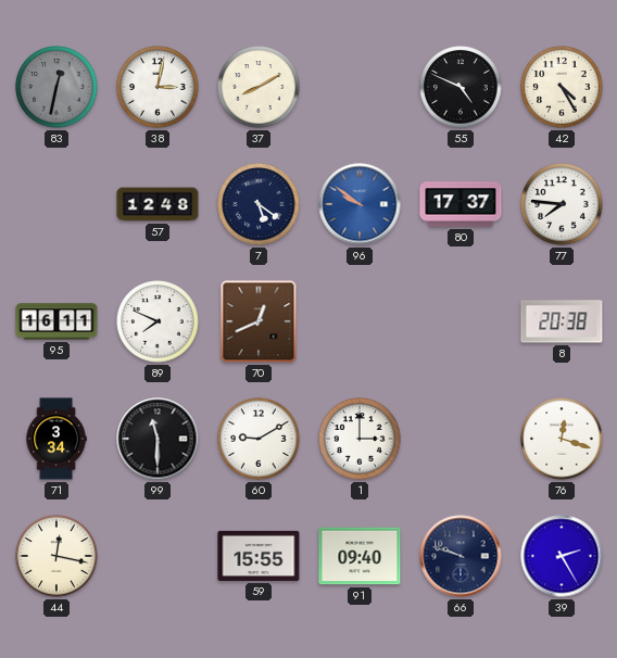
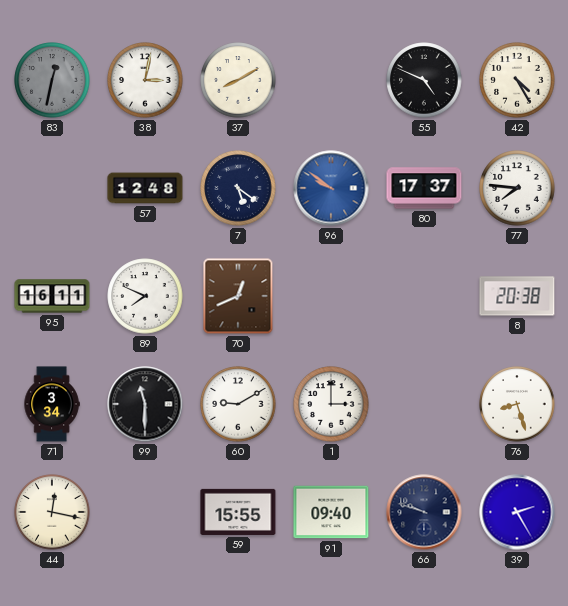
76: 12:18 -> 8:27 (517, 404)
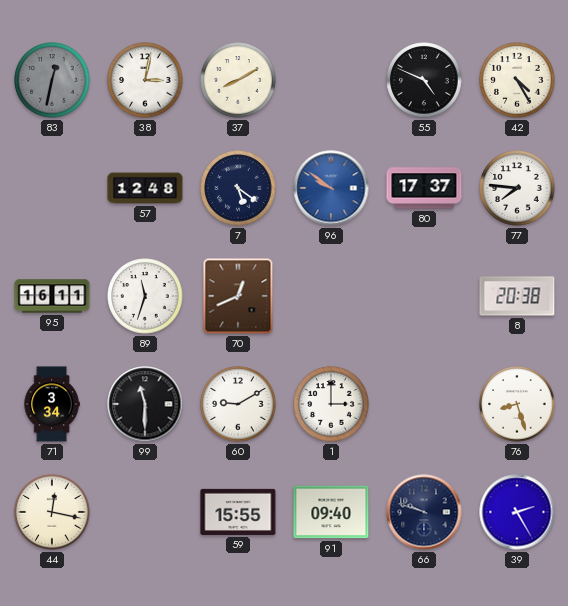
89: 7:49 -> 11:33 (145, 296)
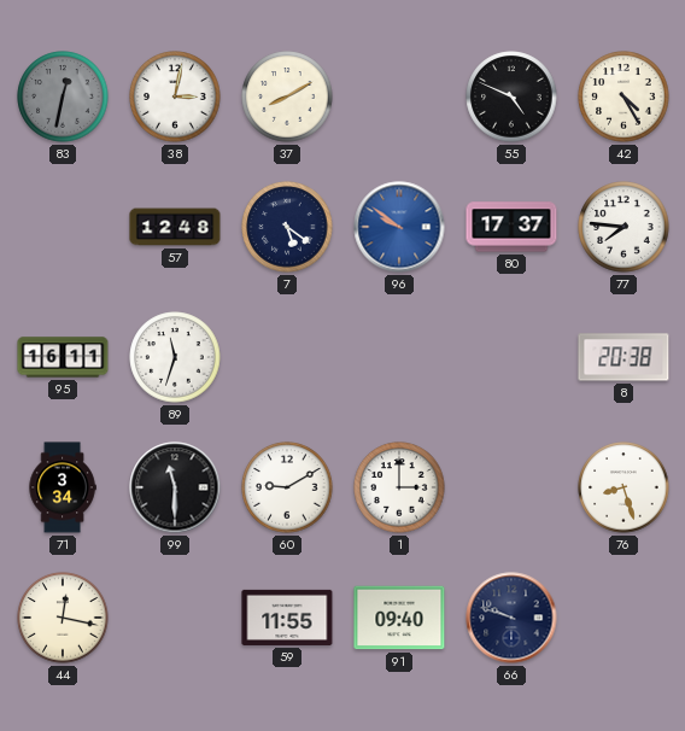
70: 12:41 -> none (238, 296)
59: 15:55 -> 11:55 (287, 618)
39: 2:25 -> none (517, 512)
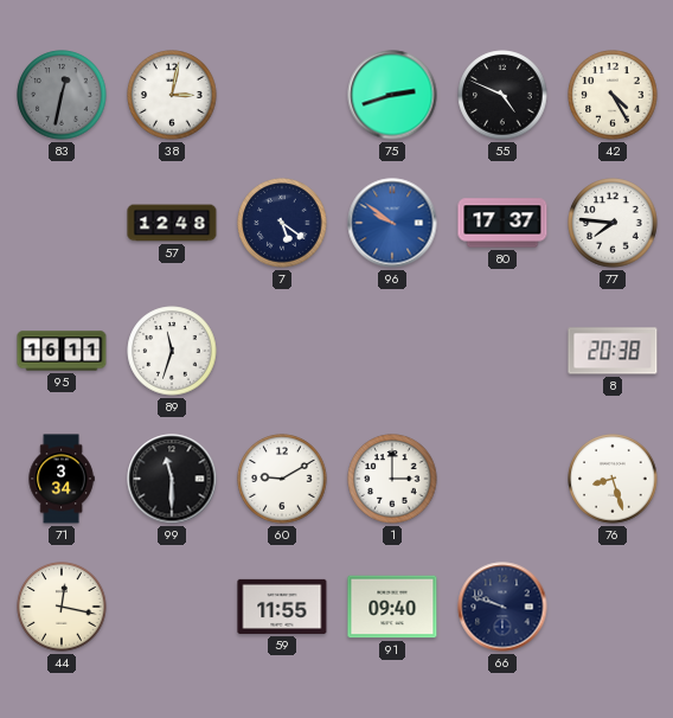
37: 8:10 -> none (287, 97)
75: none -> 2:42 (392, 95)
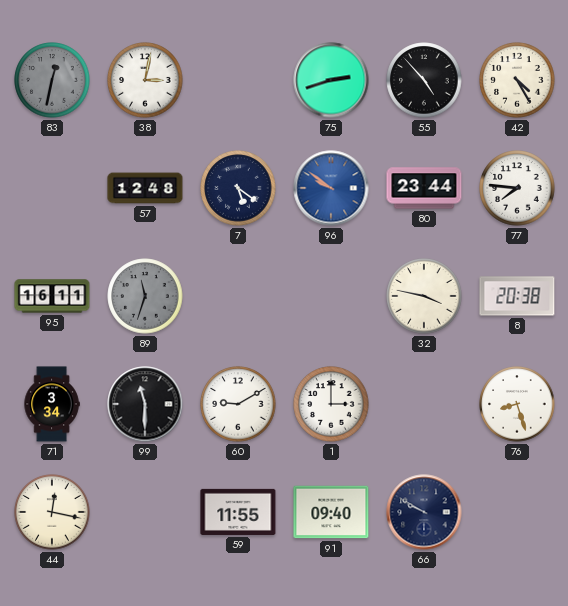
55: 4:49 -> 4:53 (424, 80)
80: 17:37 -> 23:44 (424, 188)
89 dial: white -> grey (145, 296)
32: none -> 3:47 (424, 296)
66: 9:48 -> 9:50 (424, 512)
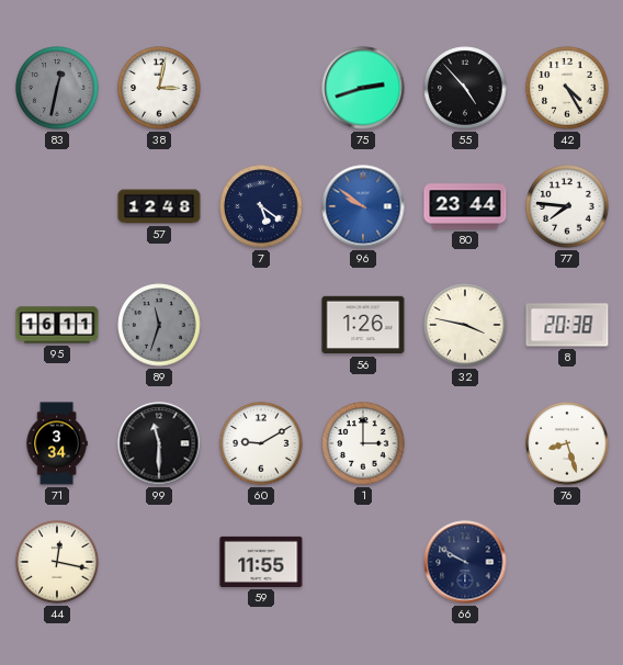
56: none -> 1:26 (363, 325)
91: 09:40 -> none (331, 512)
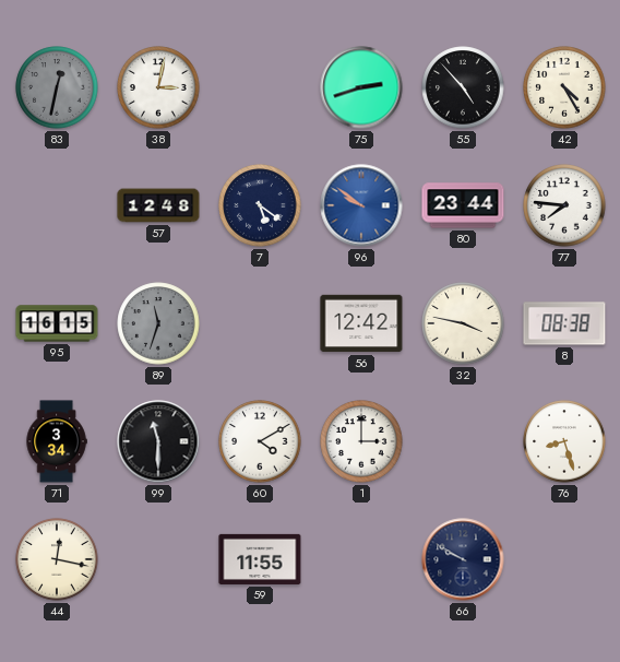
95: 16:11 -> 16:15 (57, 323)
56: 1:26 -> 12:42 (361, 323)
8: 20:38 -> 08:38 (564, 323)
60: 9:10 -> 4:10 (260, 441)
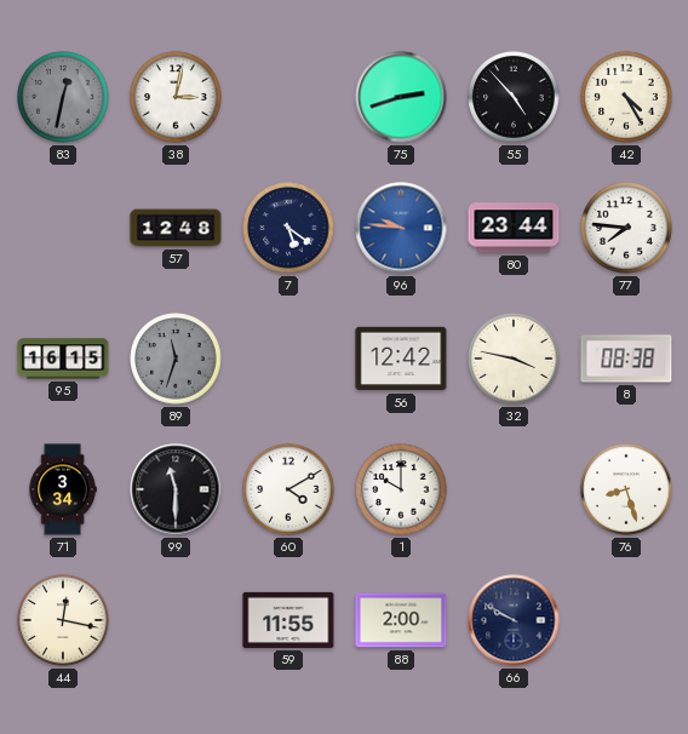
96: 9:51 -> 9:46 (401, 228)
1: 3:00 -> 10:00 (401, 489)
88: none -> 2:00 (401, 620)
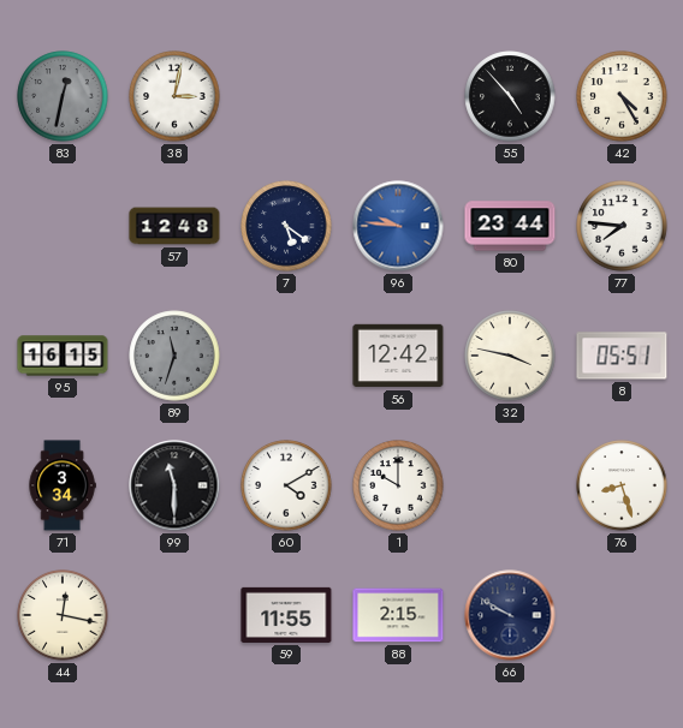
75: 2:42 -> none (401, 97)
8: 08:38 -> 05:51 (622, 356)
88: 2:00 -> 2:15 (398, 615)
